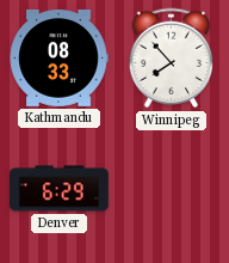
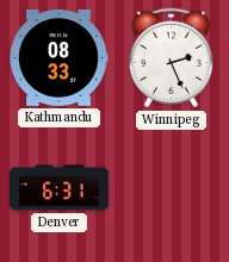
Winnipeg: 7:53 -> 2:26 (172, 58)
Denver: 6:29 -> 6:31 (60, 188)
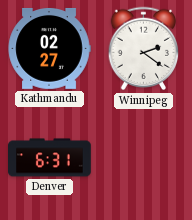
Kathmandu: 08:33 -> 02:27 (49, 48)
Winnipeg: 2:26 -> 2:21 (144, 49)
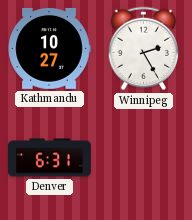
Kathmandu: 02:27 -> 10:27 (49, 48)
Winnipeg: 2:21 -> 2:25 (144, 49)
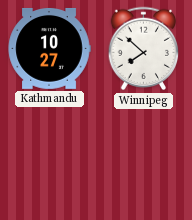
Winnipeg: 2:25 -> 7:52 (144, 49)
Denver: 6:31 -> none (50, 158)
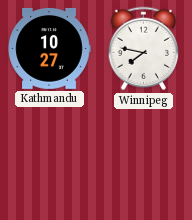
Winnipeg: 7:52 -> 7:47 (144, 49)
